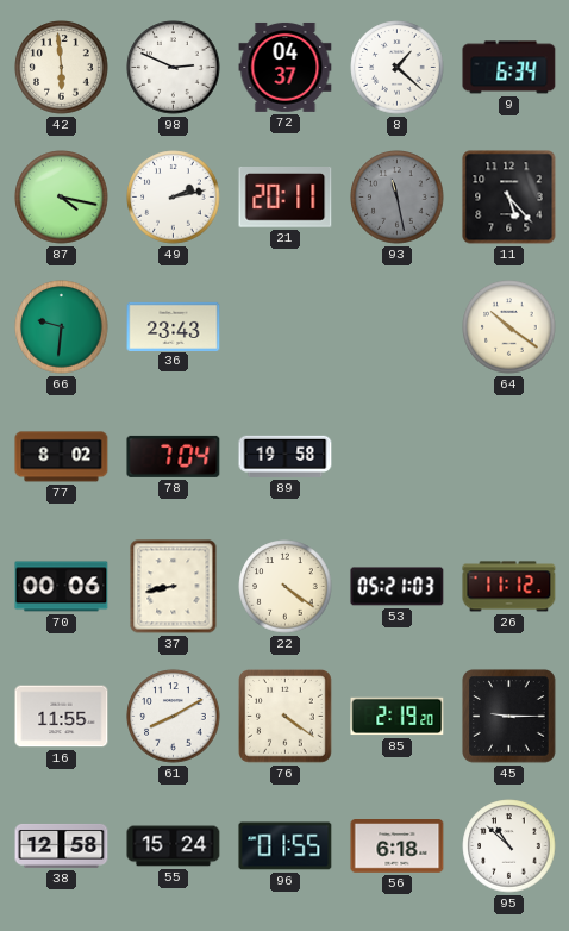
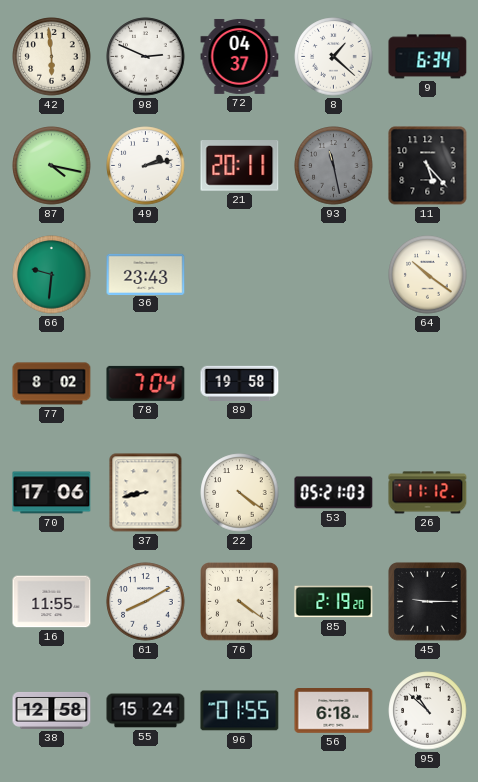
70: 00:06 -> 17:06 (52, 493)
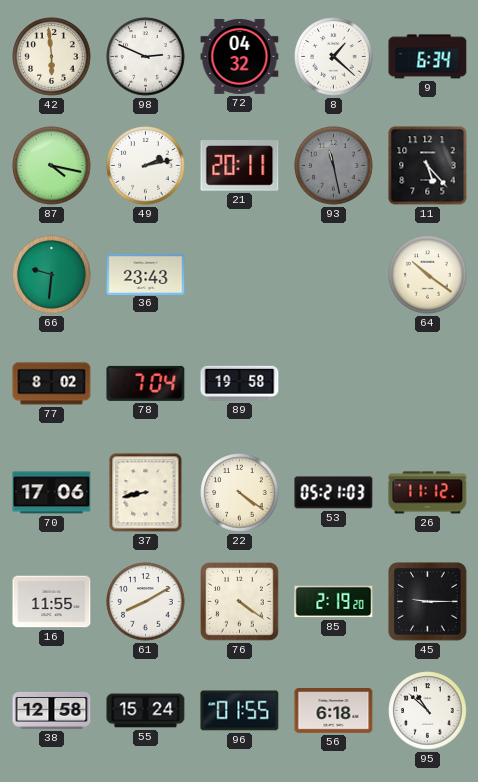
72: 04:37 -> 04:32 (240, 56)
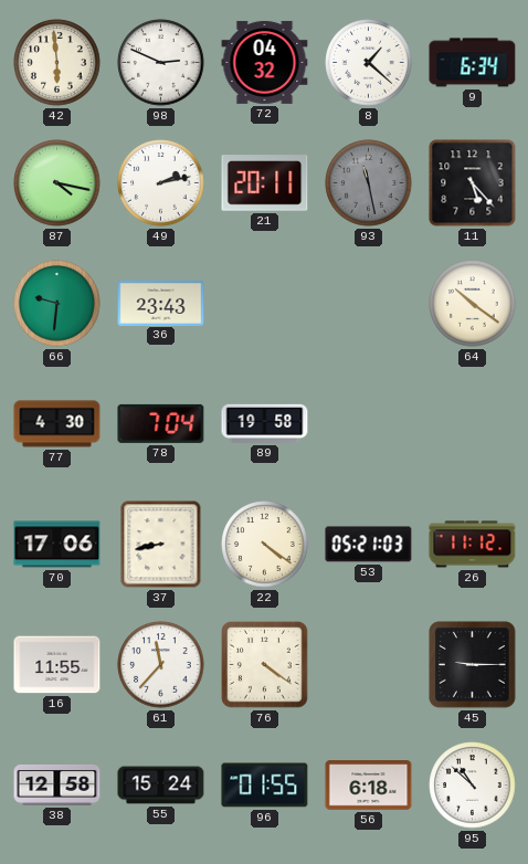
77: 8:02 -> 4:30 (57, 424)
61: 8:10 -> 11:37 (161, 665)
85: 2:19 -> none (334, 602)
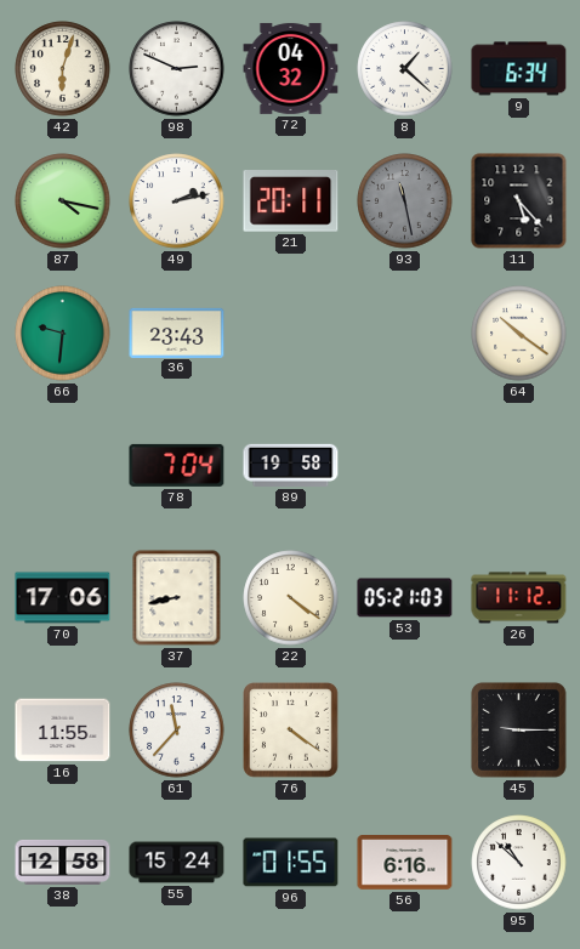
42: 5:59 -> 6:03 (63, 69)
77: 4:30 -> none (57, 424)
56: 6:18 -> 6:16 (405, 863)
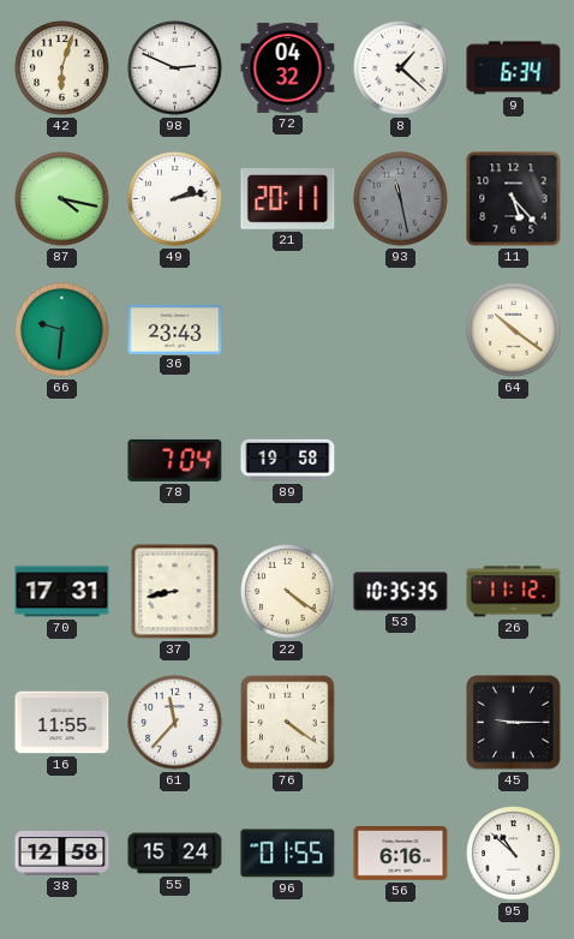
70: 17:06 -> 17:31 (62, 592)
53: 05:21 -> 10:35 (401, 592)
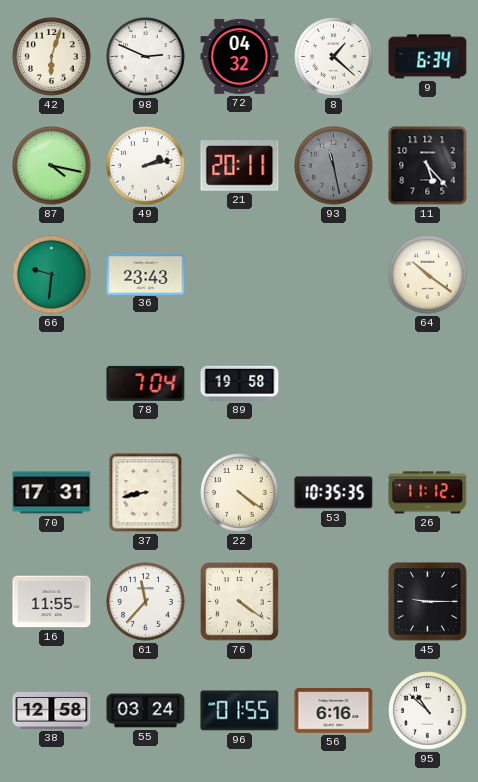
55: 15:24 -> 03:24 (146, 711)
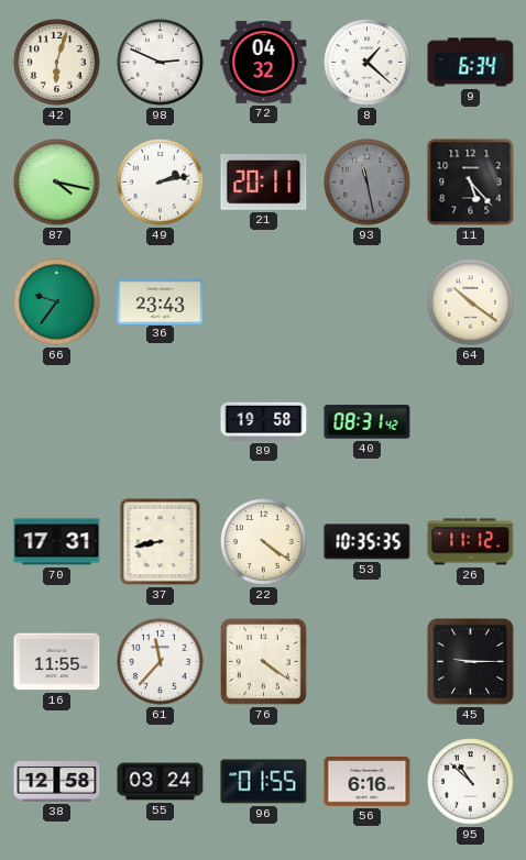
66: 9:31 -> 9:36 (57, 302)
78: 7:04 -> none (146, 383)
40: none -> 08:31 (368, 422)
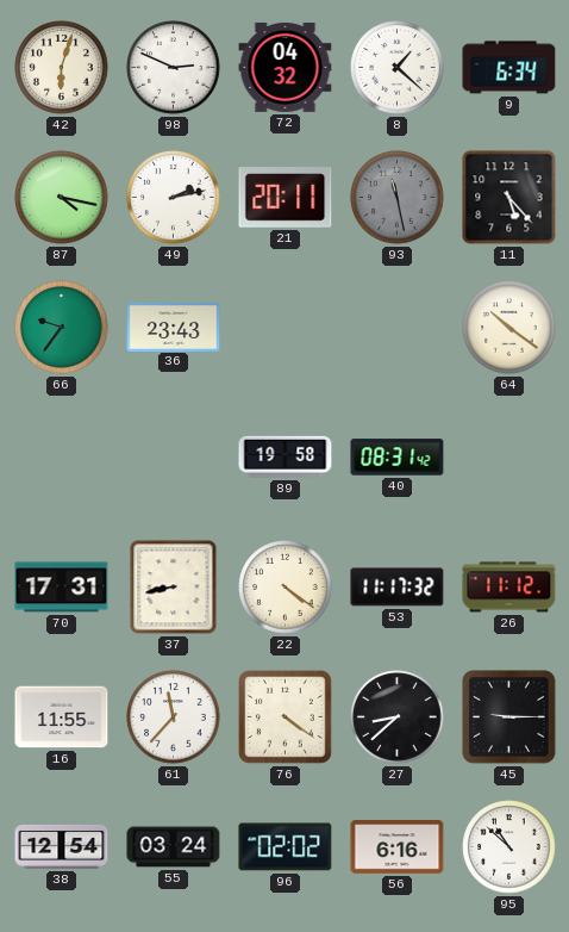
53: 10:35 -> 11:17 (398, 588)
27: none -> 8:38 (398, 717)
38: 12:58 -> 12:54 (62, 846)
96: 01:55 -> 02:02 (286, 847)
